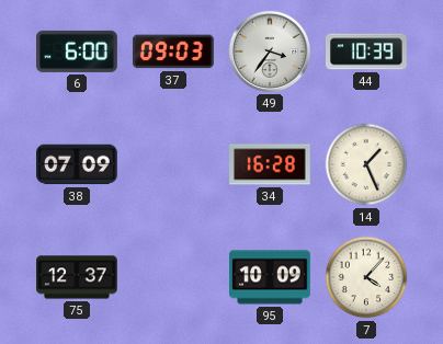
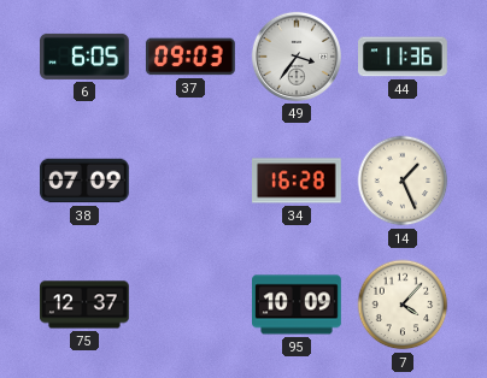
6: 6:00 -> 6:05 (86, 57)
44: 10:39 -> 11:36 (404, 57)
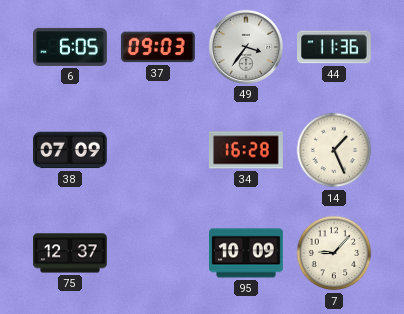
7: 4:07 -> 9:07 (334, 253)
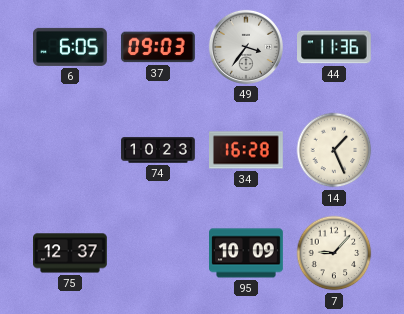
38: 07:09 -> none (71, 150)
74: none -> 10:23 (158, 150)
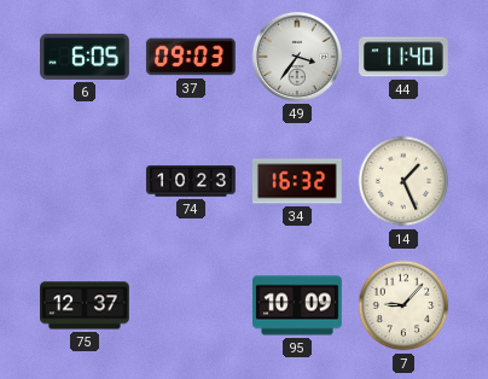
44: 11:36 -> 11:40 (405, 57)
34: 16:28 -> 16:32 (298, 181)
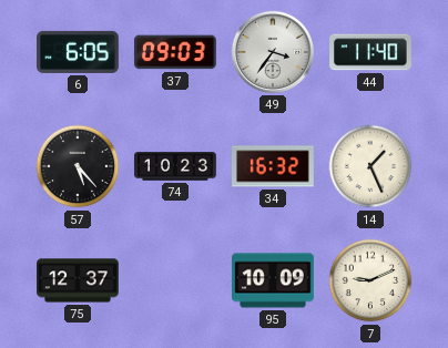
57: none -> 5:23 (78, 166)
7: 9:07 -> 9:11 (370, 280)
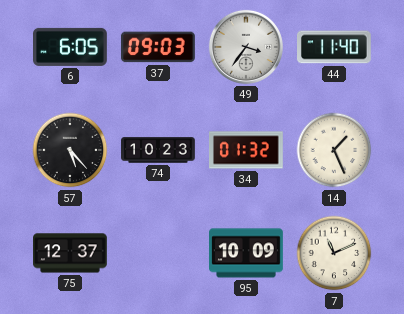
34: 16:32 -> 01:32 (247, 150)
7: 9:11 -> 11:11 (334, 253)
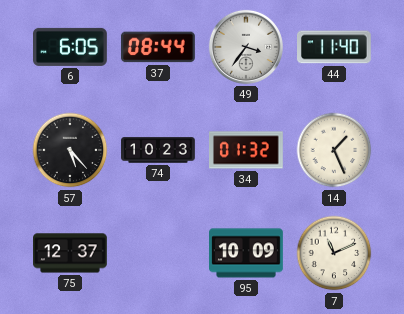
37: 09:03 -> 08:44 (158, 47)
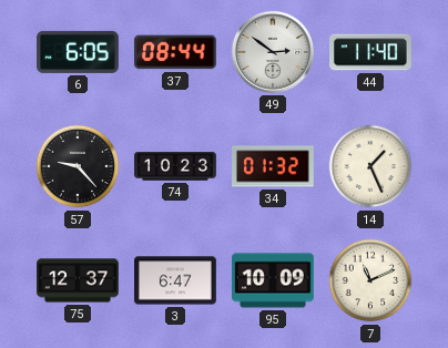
49: 3:36 -> 2:51 (273, 52)
57: 5:23 -> 9:23 (78, 166)
3: none -> 6:47 (176, 280)
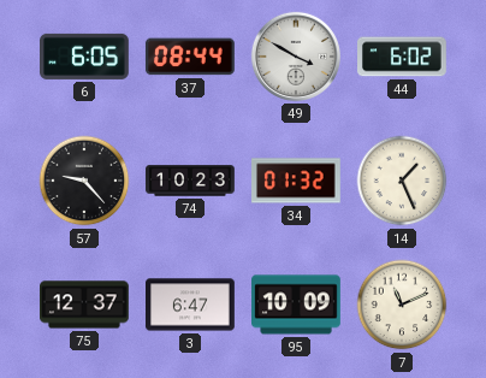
49: 2:51 -> 3:50 (296, 57)
44: 11:40 -> 6:02 (403, 57)
